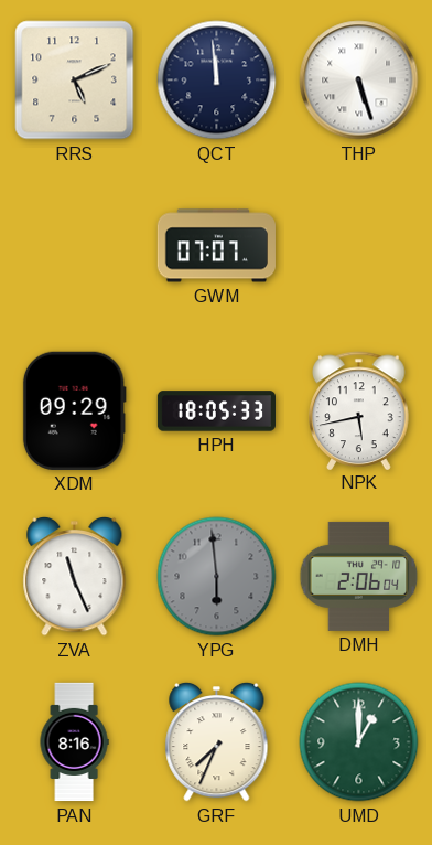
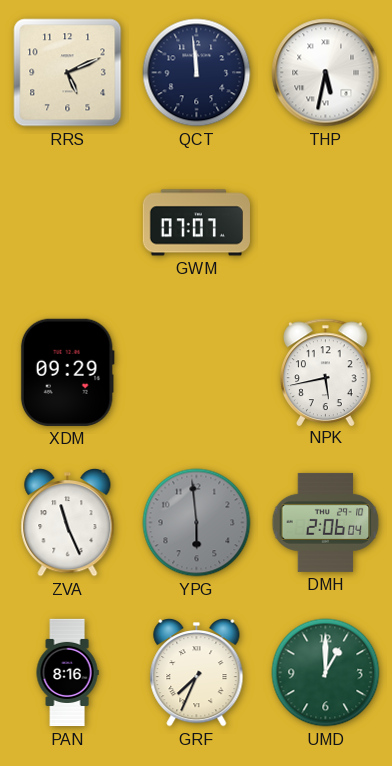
THP: 5:27 -> 5:32 (326, 73)
HPH: 18:05 -> none (216, 411)
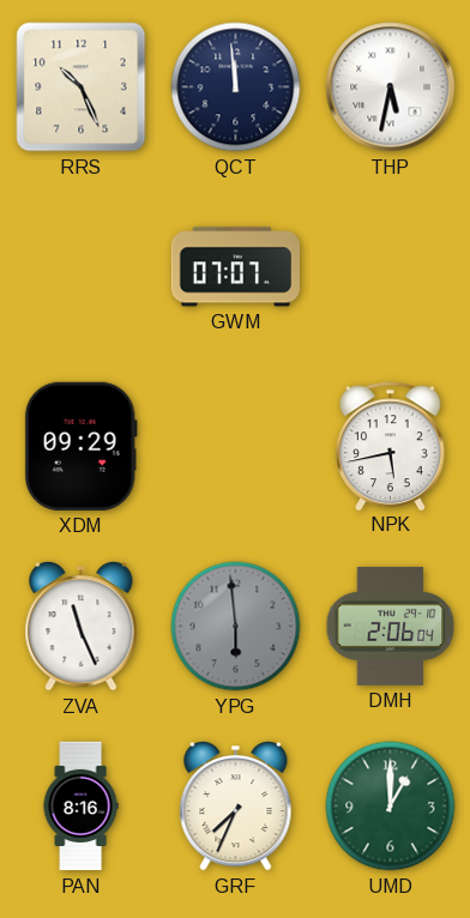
RRS: 5:11 -> 10:26 (82, 87)
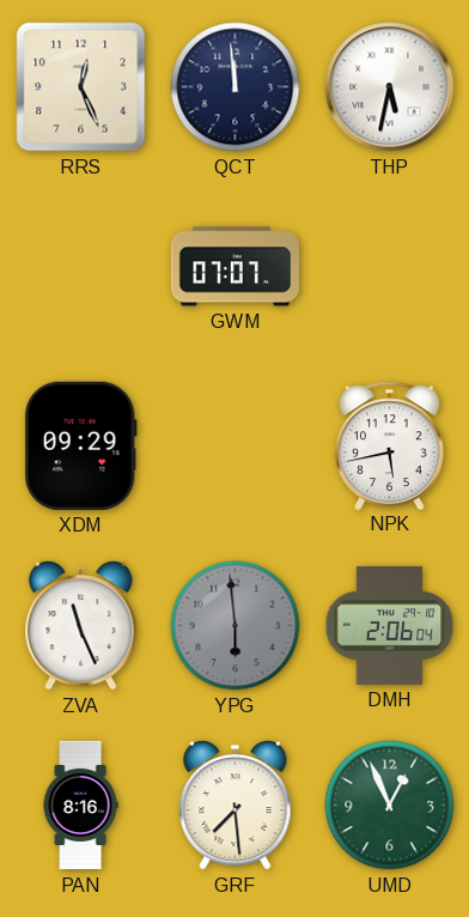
RRS: 10:26 -> 12:26 (81, 87)
GRF: 7:34 -> 7:29 (236, 804)
UMD: 1:00 -> 12:56 (390, 806)
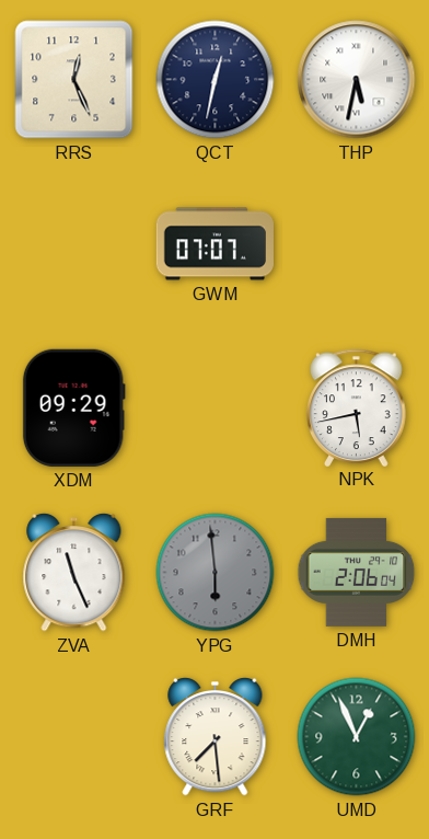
QCT: 11:59 -> 12:32 (216, 80)
PAN: 8:16 -> none (80, 806)
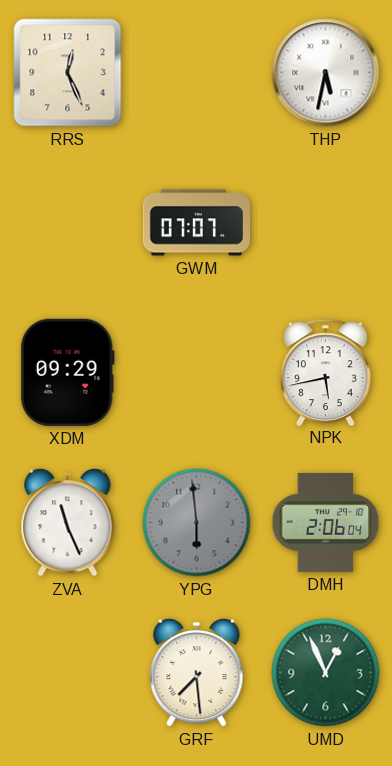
QCT: 12:32 -> none (216, 80)
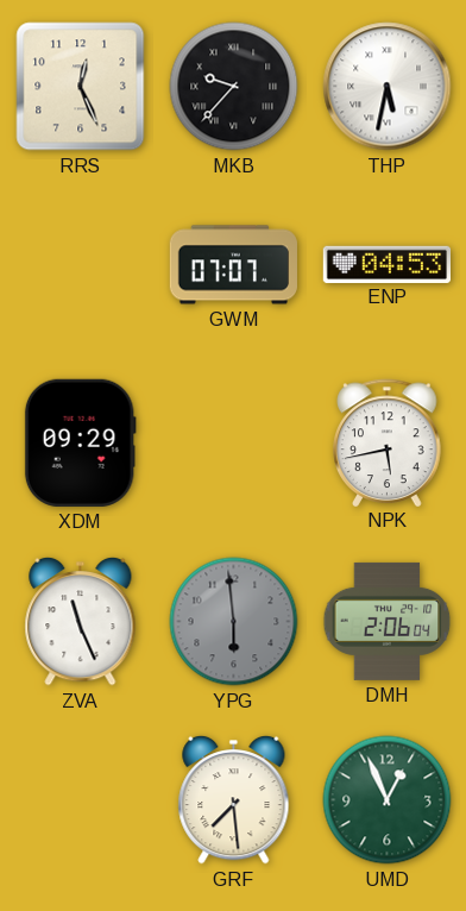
MKB: none -> 9:37 (234, 87)
ENP: none -> 04:53 (386, 264)
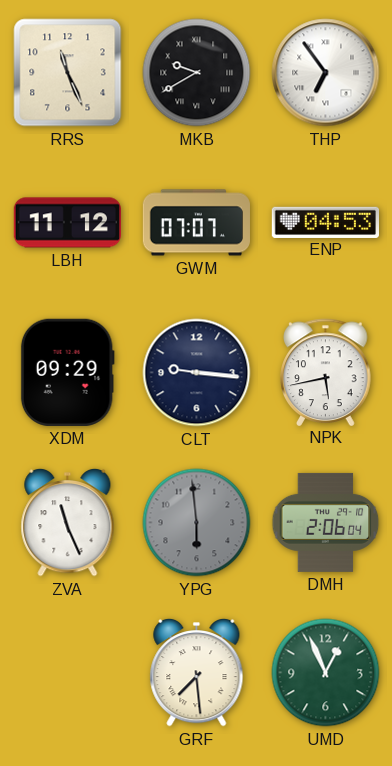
RRS: 12:26 -> 11:26 (68, 73)
MKB: 9:37 -> 9:40 (197, 73)
THP: 5:32 -> 6:54 (326, 73)
LBH: none -> 11:12 (67, 223)
CLT: none -> 9:16 (197, 373)
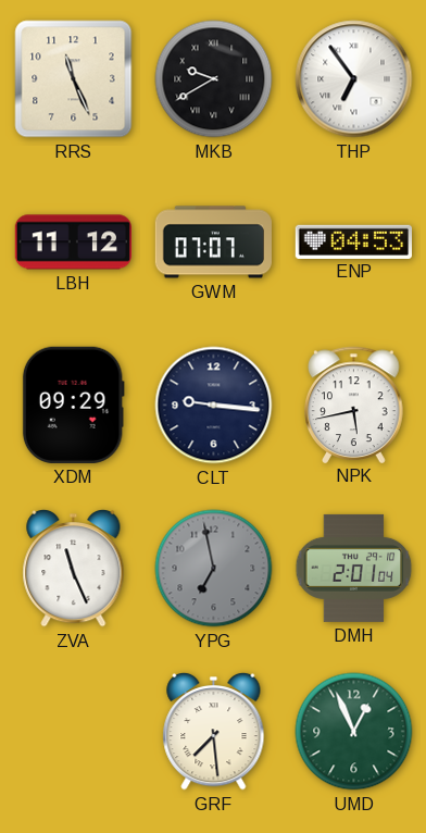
YPG: 5:59 -> 6:58 (214, 569)
DMH: 2:06 -> 2:01 (354, 568)
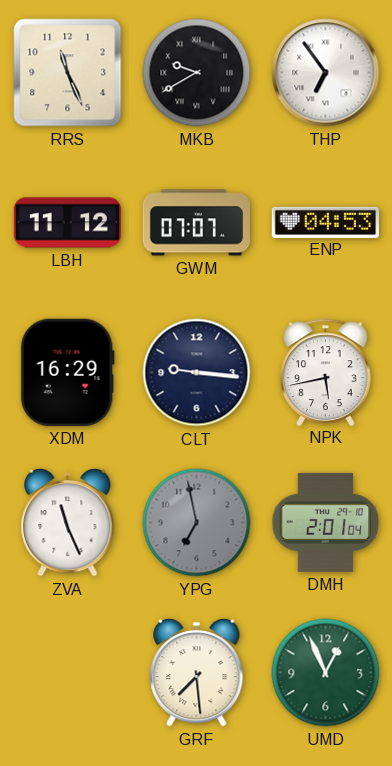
XDM: 09:29 -> 16:29 (67, 372)
